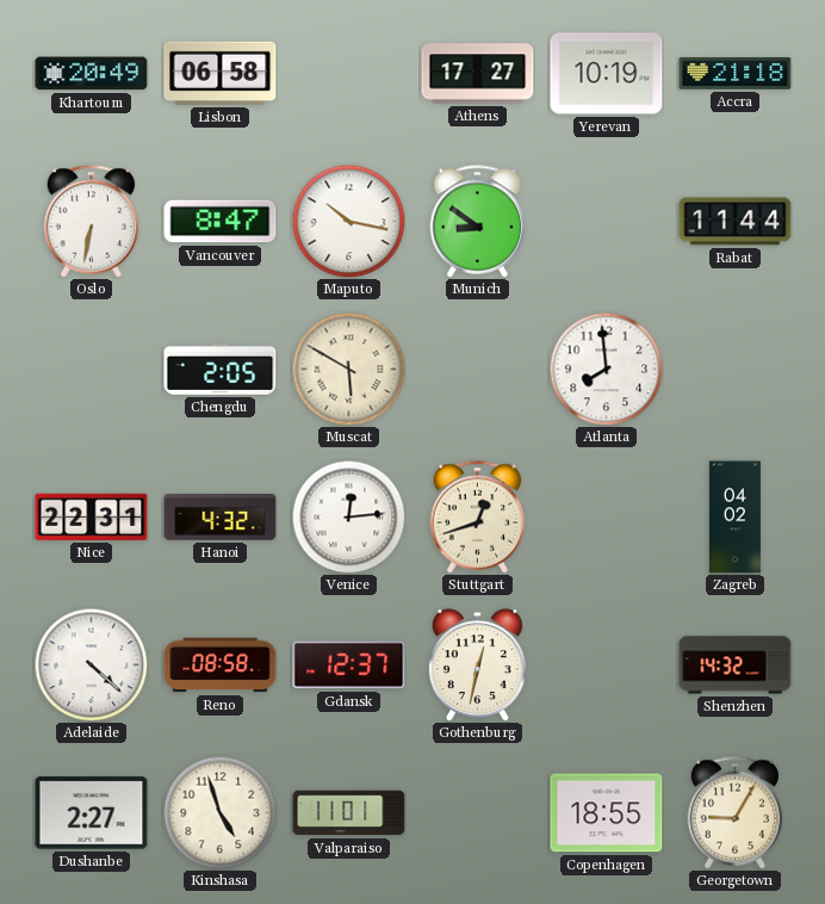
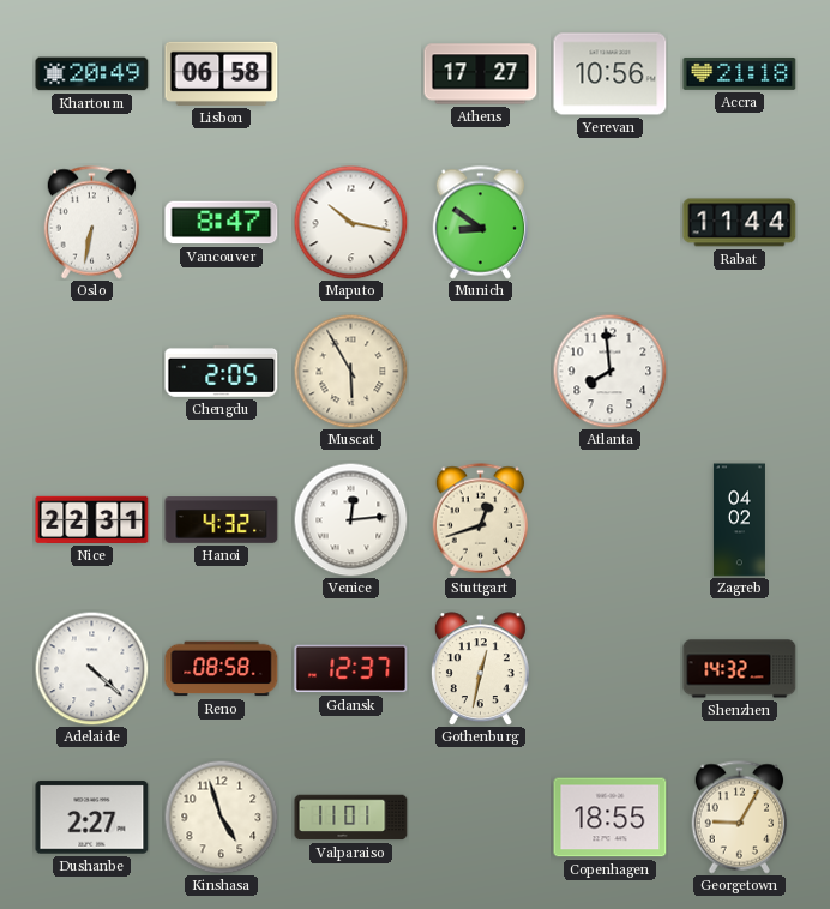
Yerevan: 10:19 -> 10:56 (611, 74)
Muscat: 5:50 -> 5:55 (350, 371)
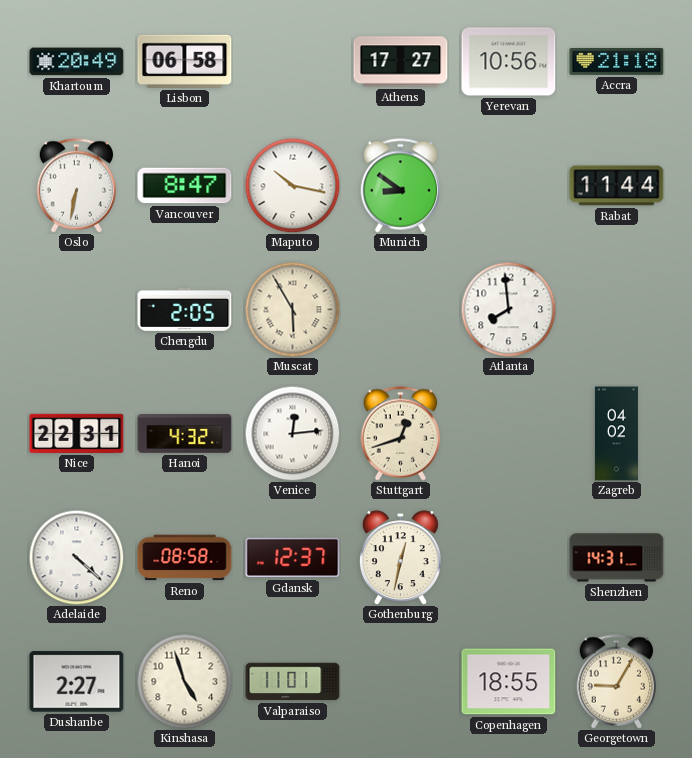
Shenzhen: 14:32 -> 14:31 (617, 558)
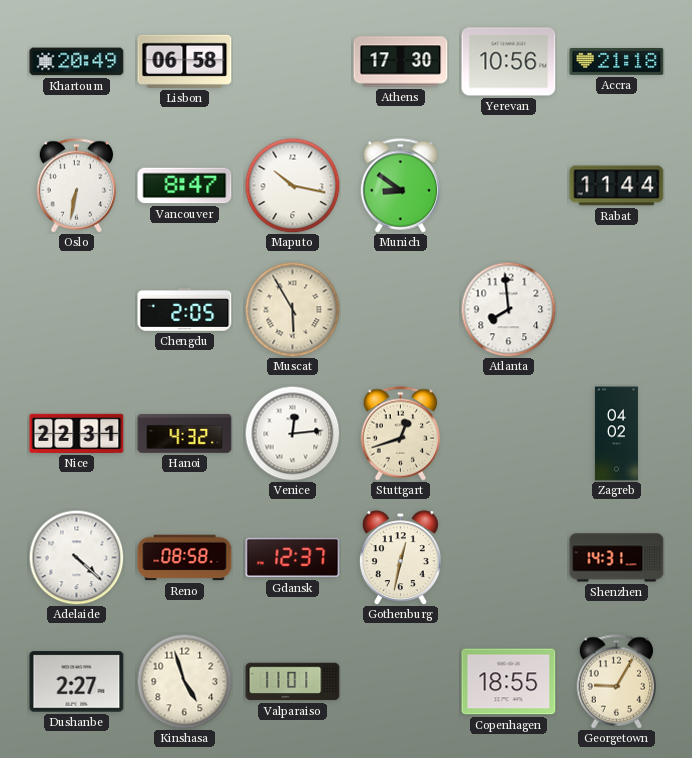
Athens: 17:27 -> 17:30 (401, 62)
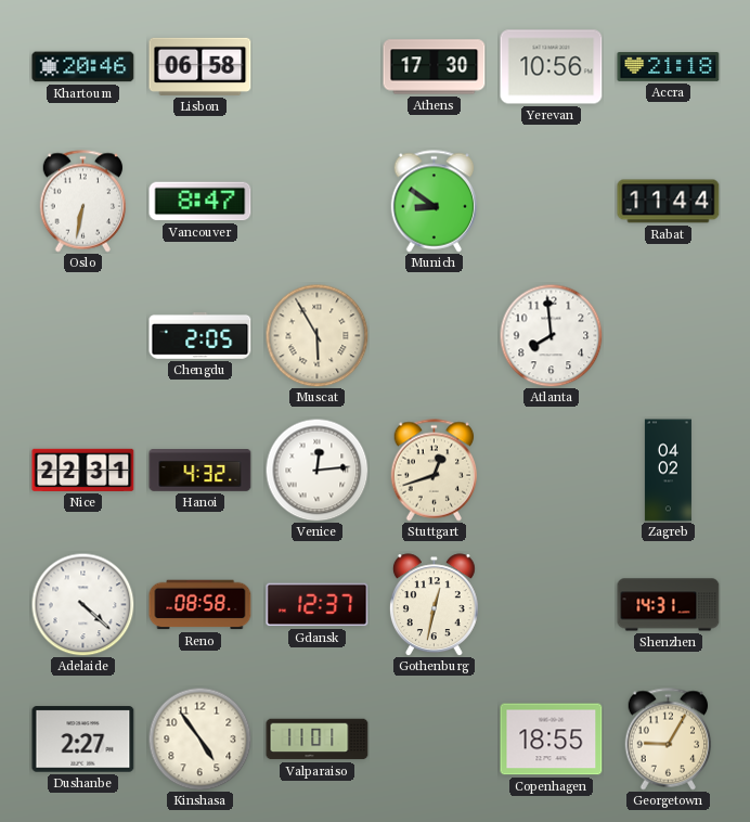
Khartoum: 20:49 -> 20:46 (83, 67)
Maputo: 10:17 -> none (292, 185)
Kinshasa: 4:57 -> 4:54 (199, 738)
